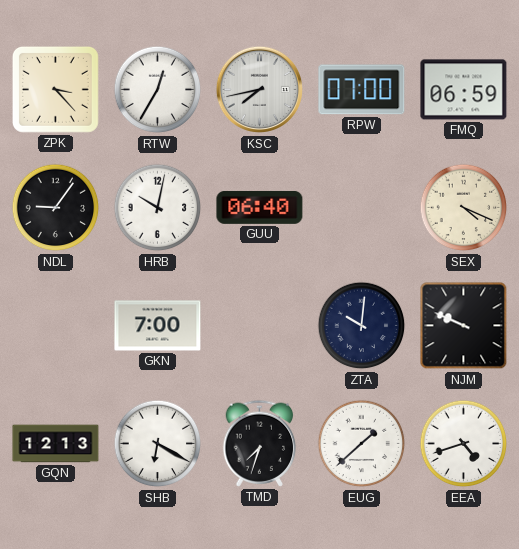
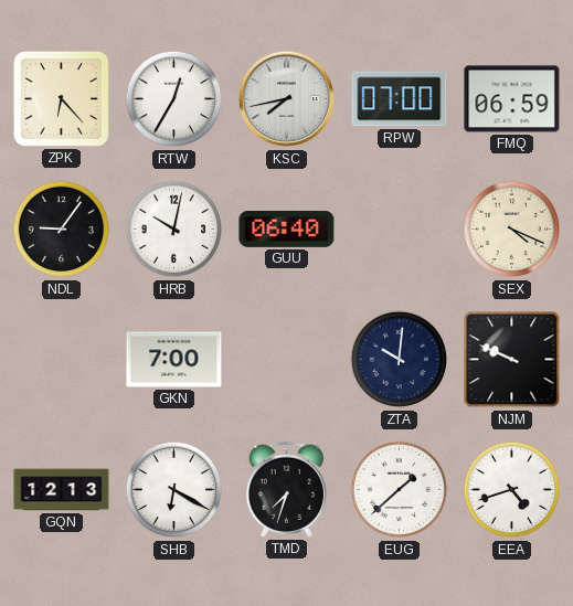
ZPK: 3:23 -> 6:23 (61, 98)
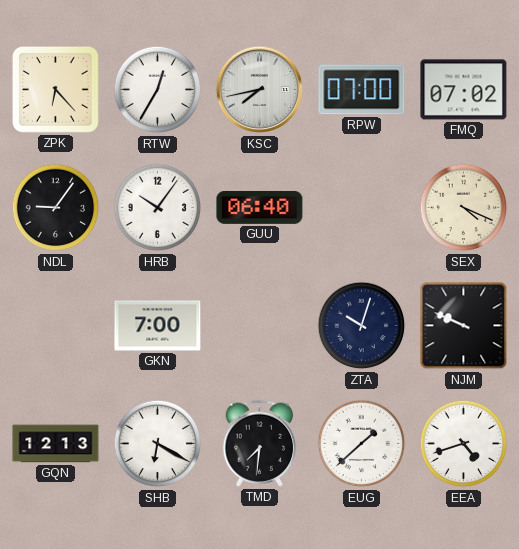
FMQ: 06:59 -> 07:02 (464, 90)
HRB: 10:02 -> 10:06 (158, 208)
ZTA: 10:01 -> 10:03 (362, 326)
TMD: 7:33 -> 7:31 (260, 443)
